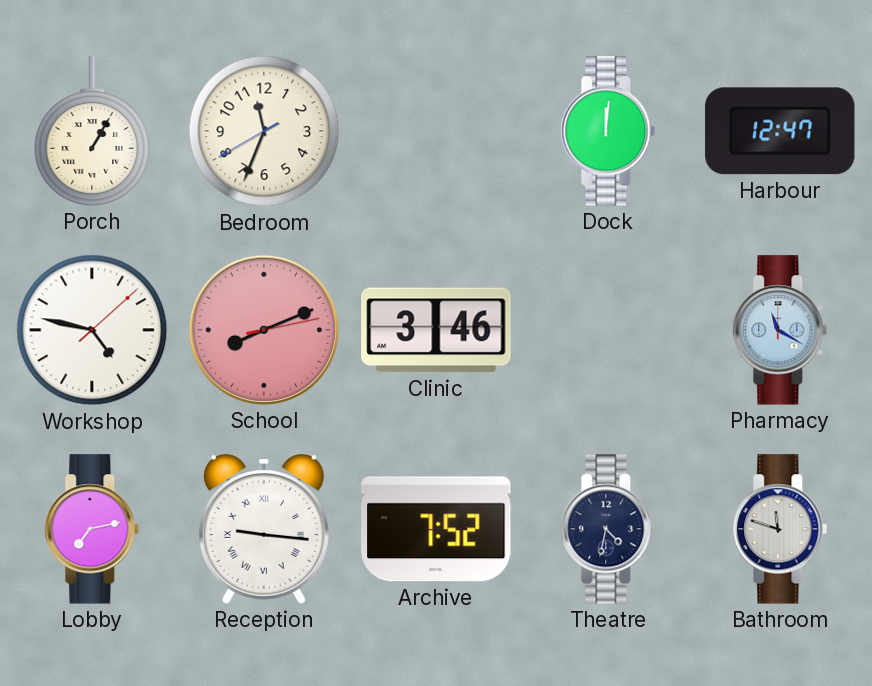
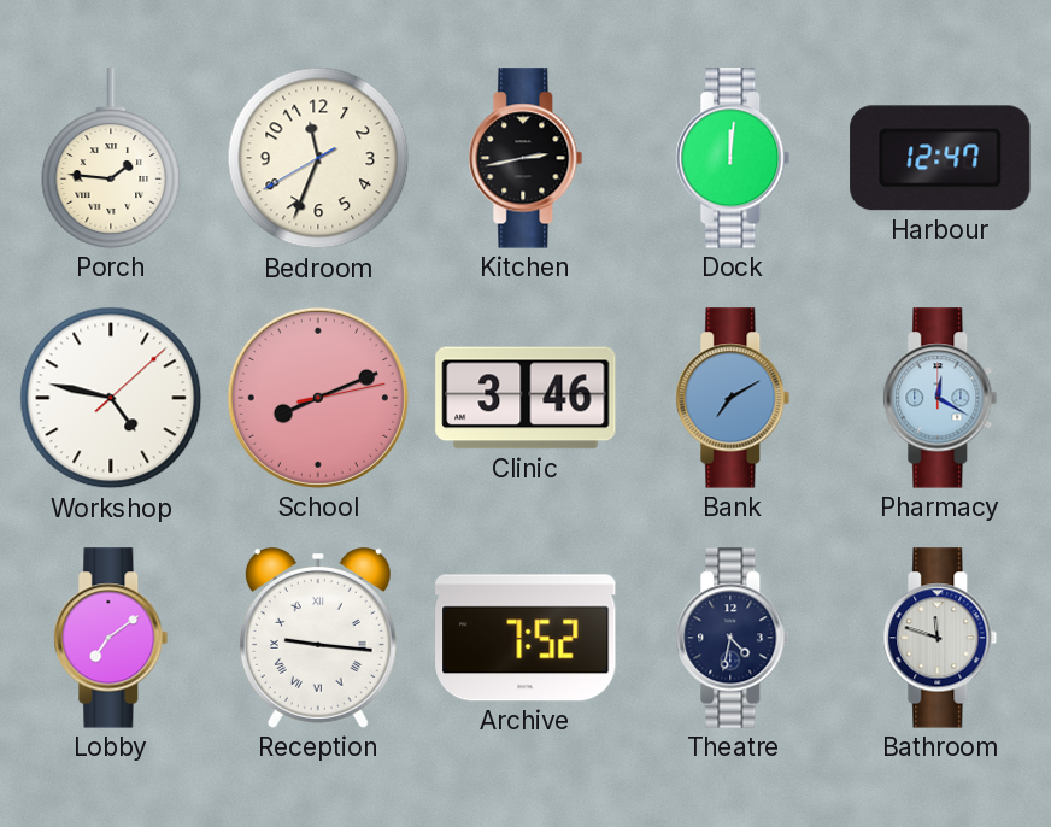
Porch: 1:05 -> 1:46 (111, 158)
Kitchen: none -> 2:43 (525, 158)
Bank: none -> 7:10 (733, 398)
Pharmacy: 11:20 -> 12:20 (940, 398)
Lobby: 7:13 -> 7:09 (111, 638)
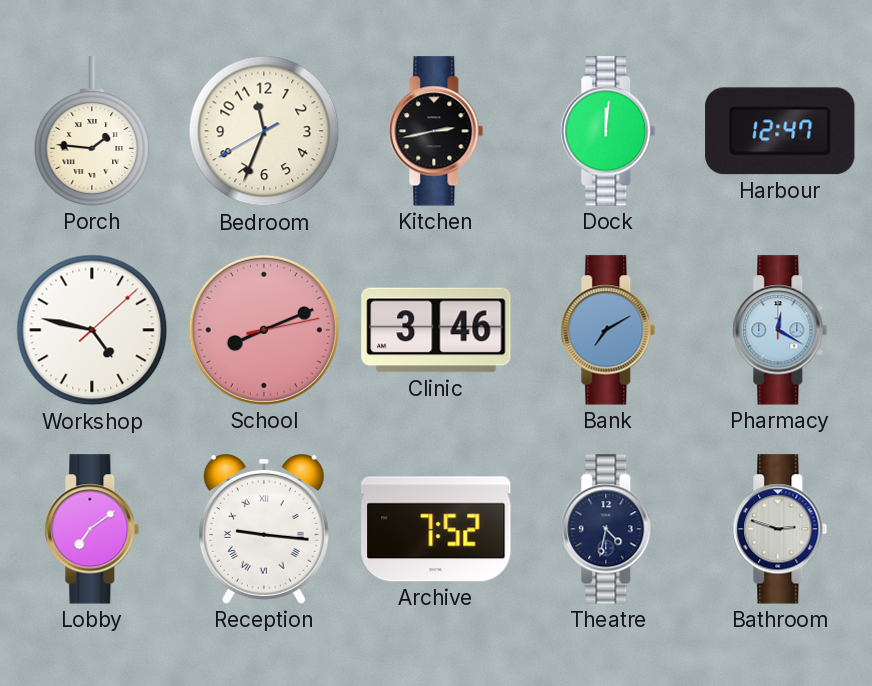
Bathroom: 11:48 -> 2:48 (780, 529)
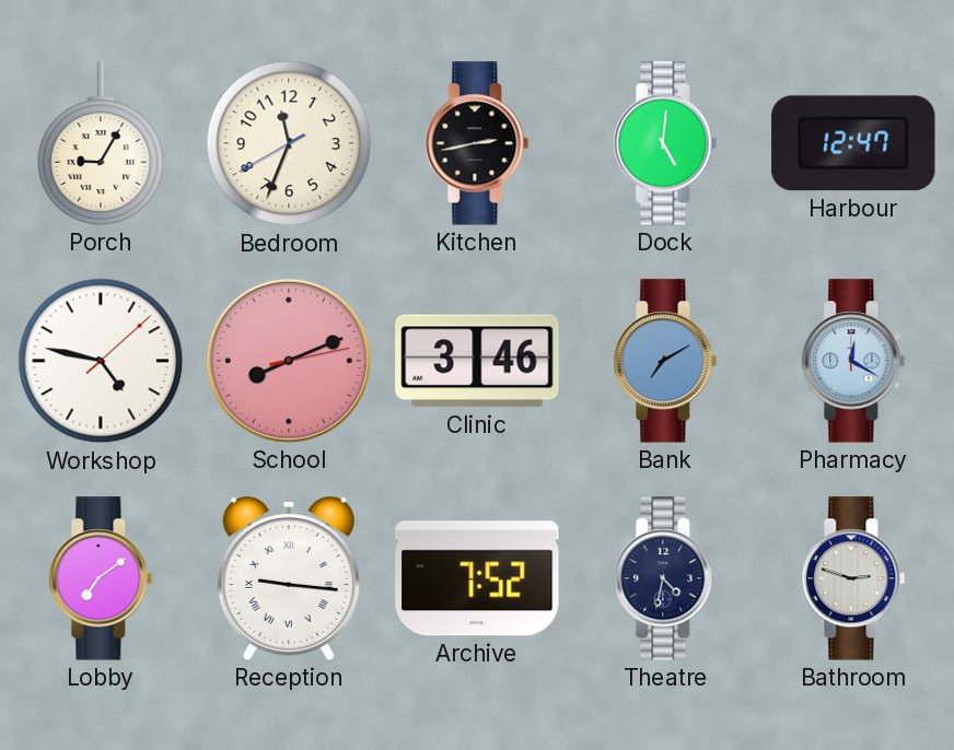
Porch: 1:46 -> 9:05 (101, 143)
Dock: 12:01 -> 5:01 (665, 143)
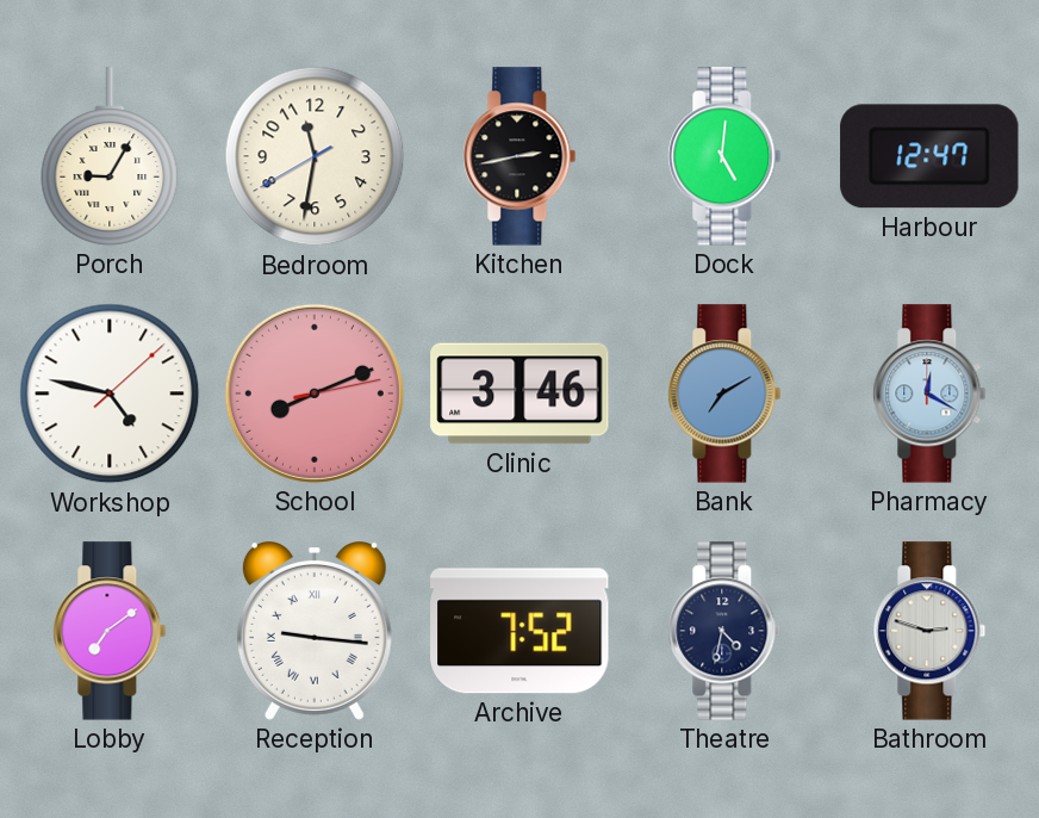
Bedroom: 11:33 -> 11:31 (315, 156)
